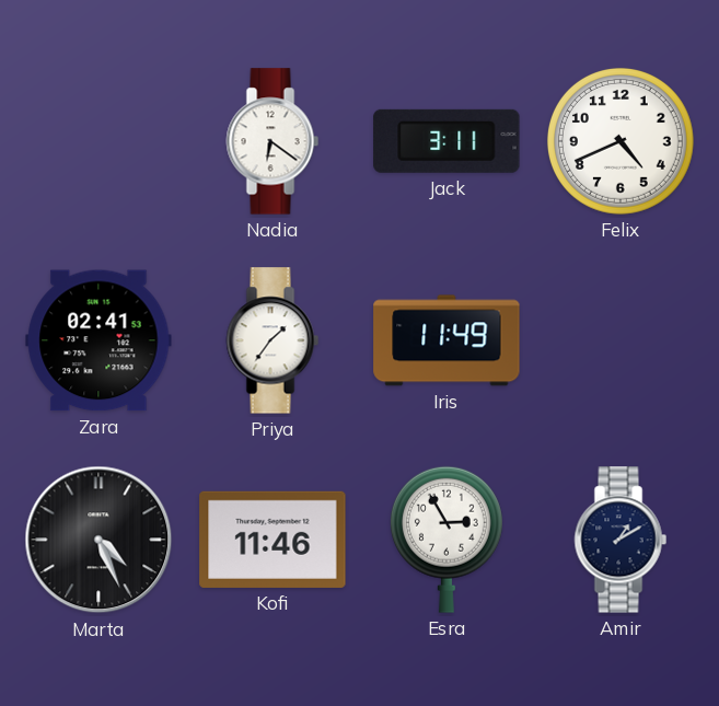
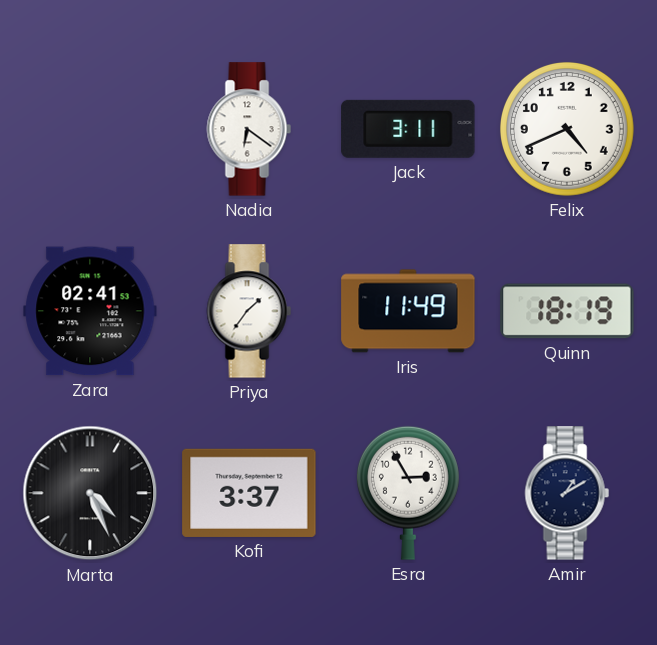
Quinn: none -> 18:19 (567, 311)
Kofi: 11:46 -> 3:37 (249, 493)
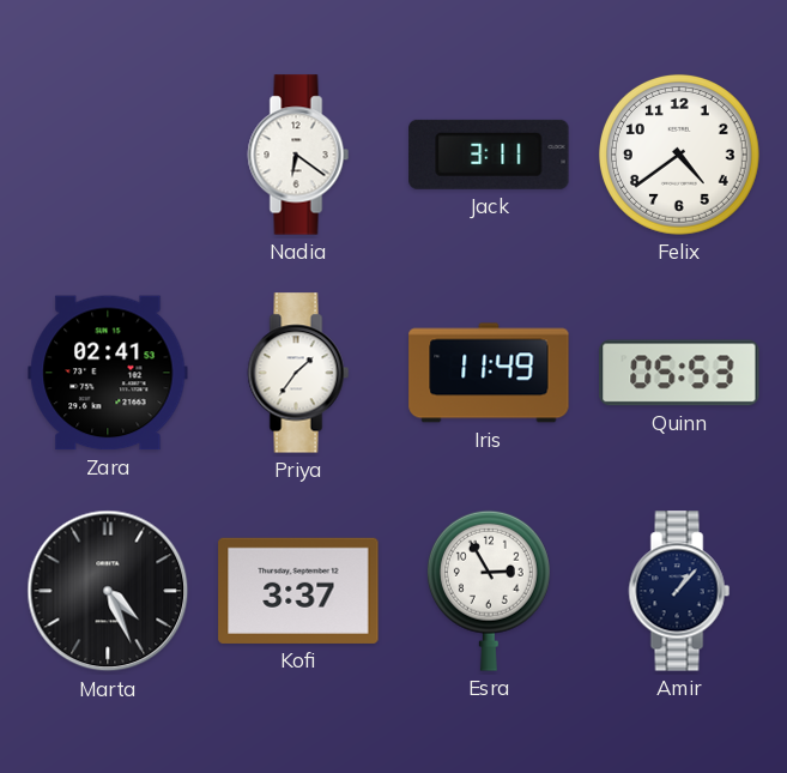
Felix: 4:41 -> 4:39 (679, 155)
Quinn: 18:19 -> 05:53 (679, 373)
Amir: 1:10 -> 1:07 (679, 591)
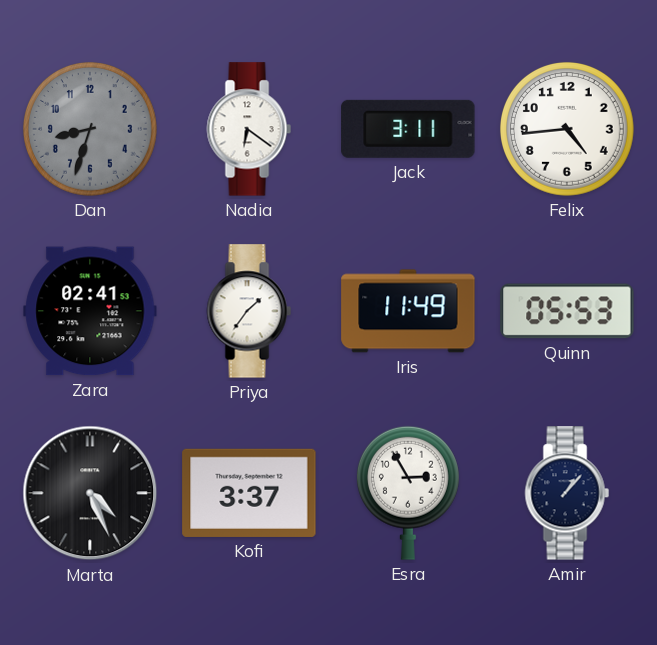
Dan: none -> 8:33 (90, 129)
Felix: 4:39 -> 4:44 (567, 129)
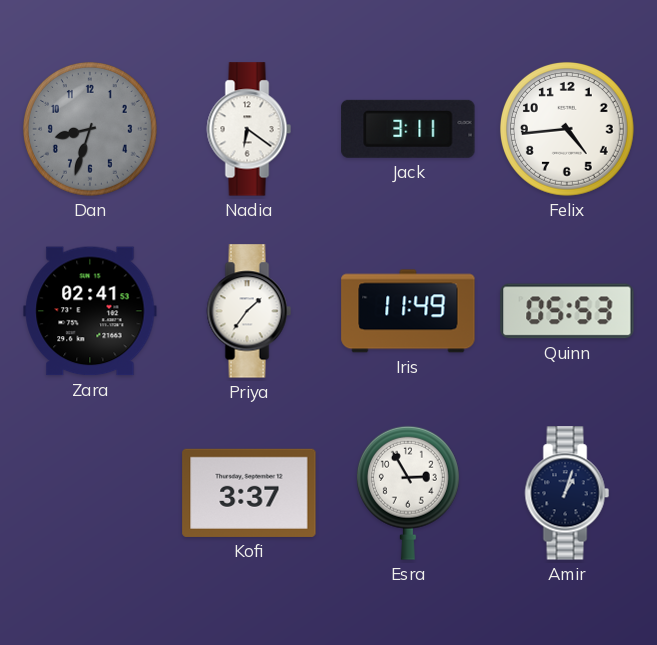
Marta: 4:26 -> none (90, 493)
Amir: 1:07 -> 1:03 (567, 493)
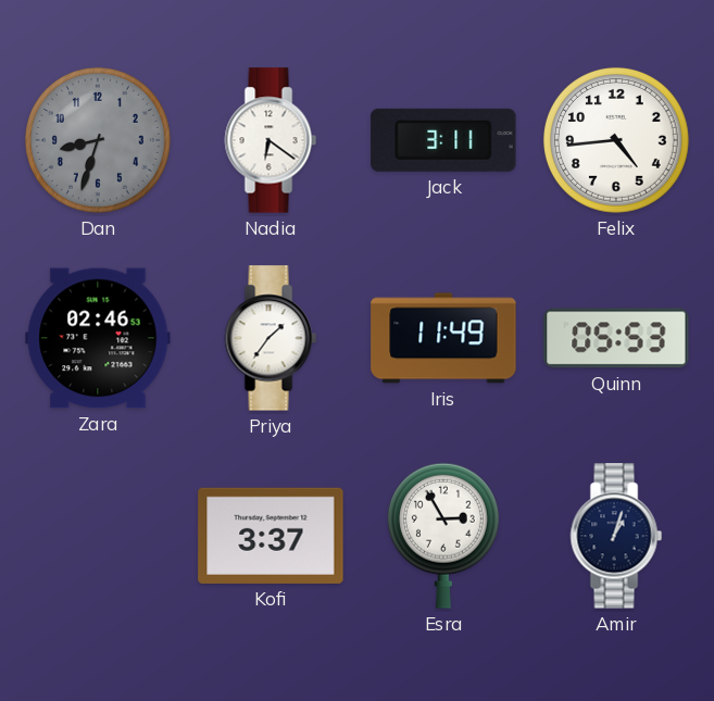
Zara: 02:41 -> 02:46 (98, 338)
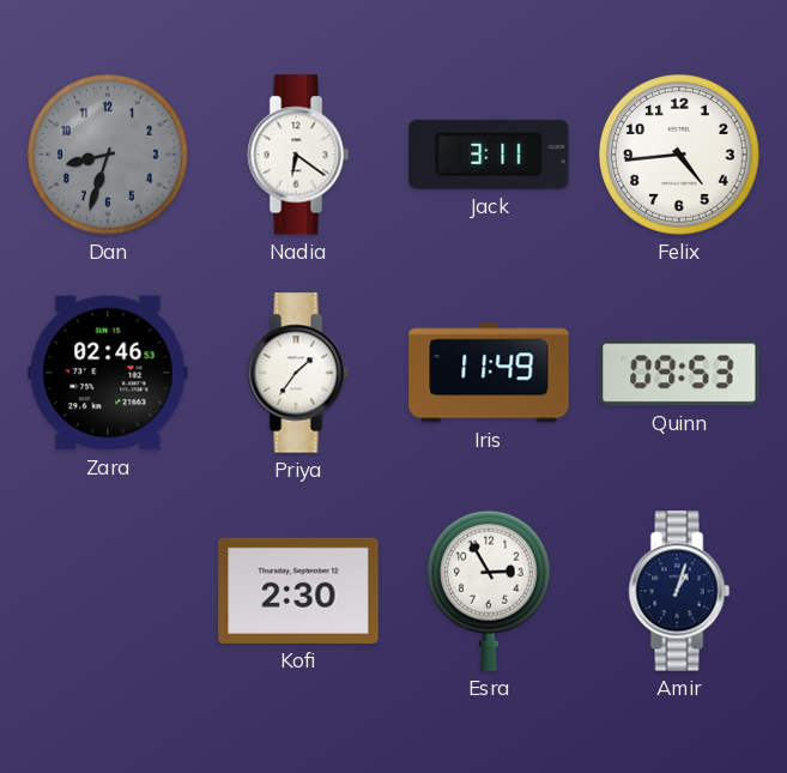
Quinn: 05:53 -> 09:53 (679, 373)
Kofi: 3:37 -> 2:30 (298, 591)
